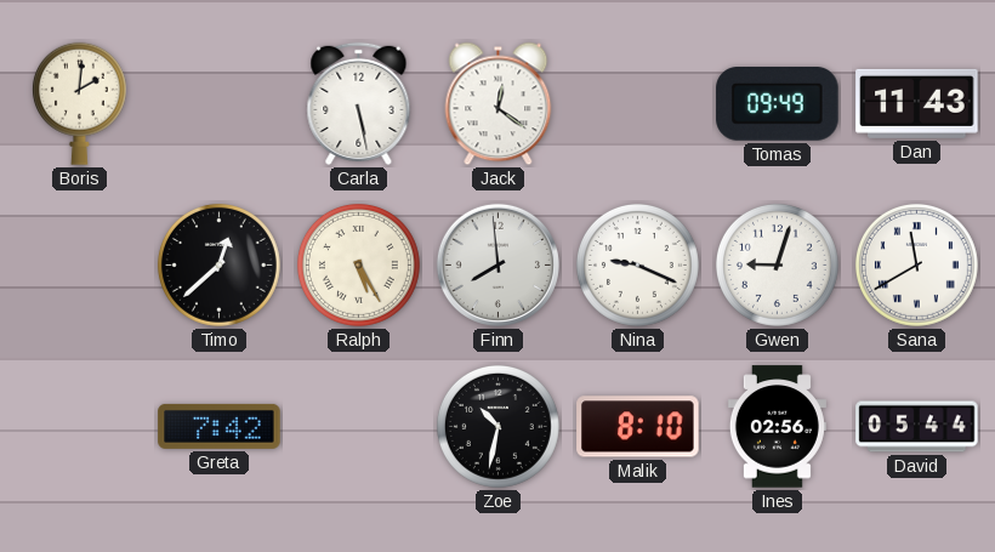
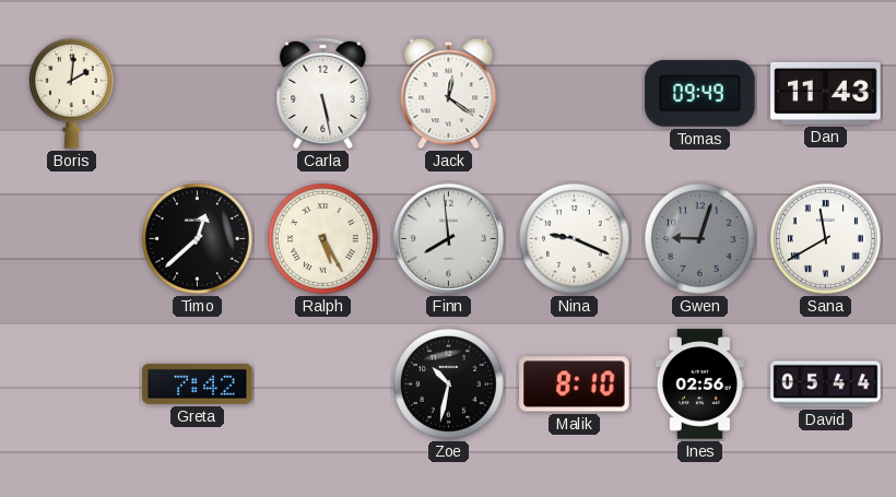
Gwen dial: white -> grey (699, 238)
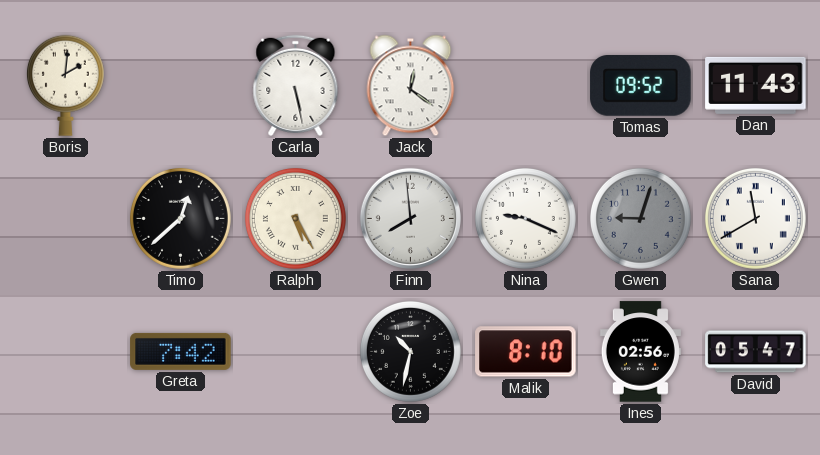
Tomas: 09:49 -> 09:52 (641, 86)
David: 05:44 -> 05:47 (756, 352)
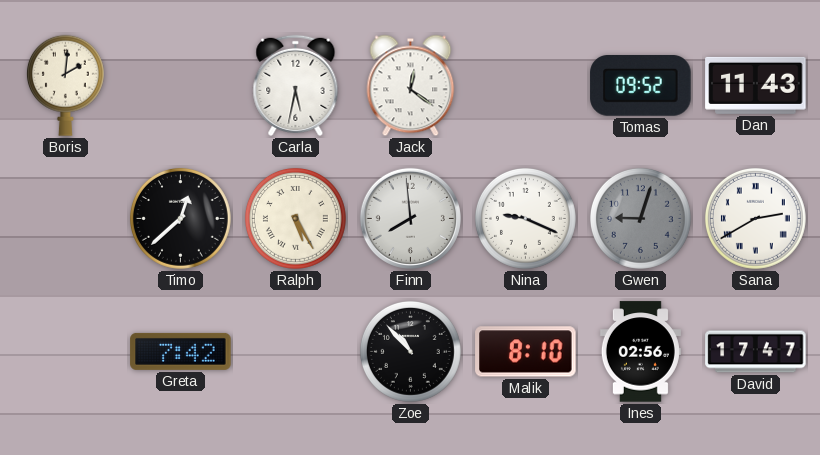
Carla: 5:28 -> 5:32 (296, 85)
Sana: 11:40 -> 2:40 (755, 218)
Zoe: 10:32 -> 10:53 (410, 351)
David: 05:47 -> 17:47 (756, 352)
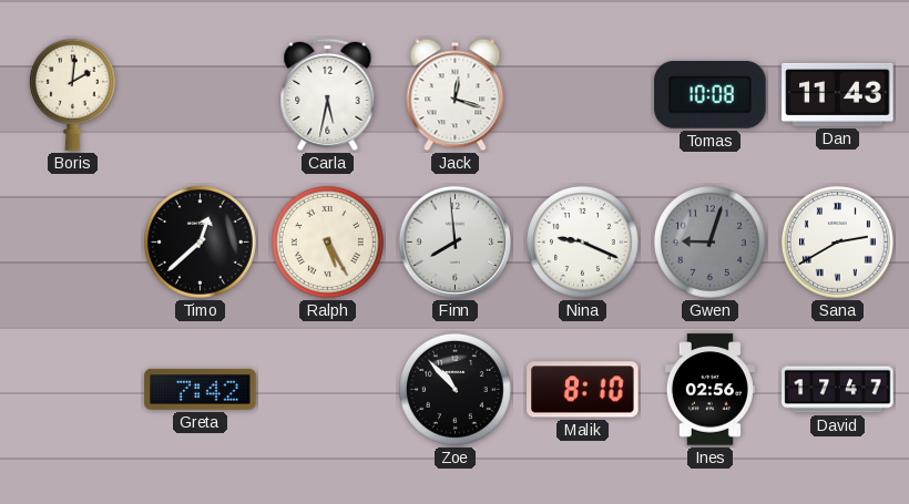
Jack: 12:21 -> 12:18 (456, 95)
Tomas: 09:52 -> 10:08 (711, 95)
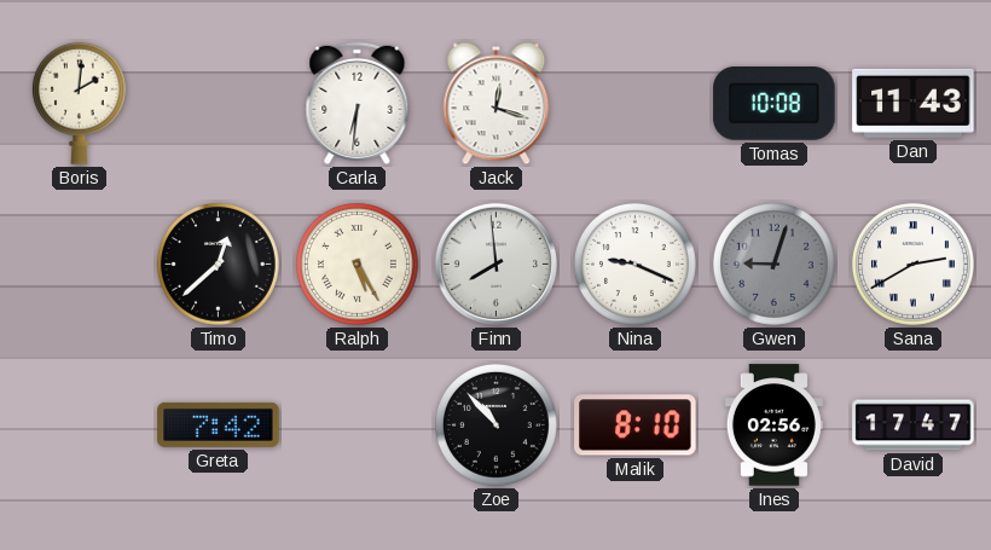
Carla: 5:32 -> 6:31 (358, 103)
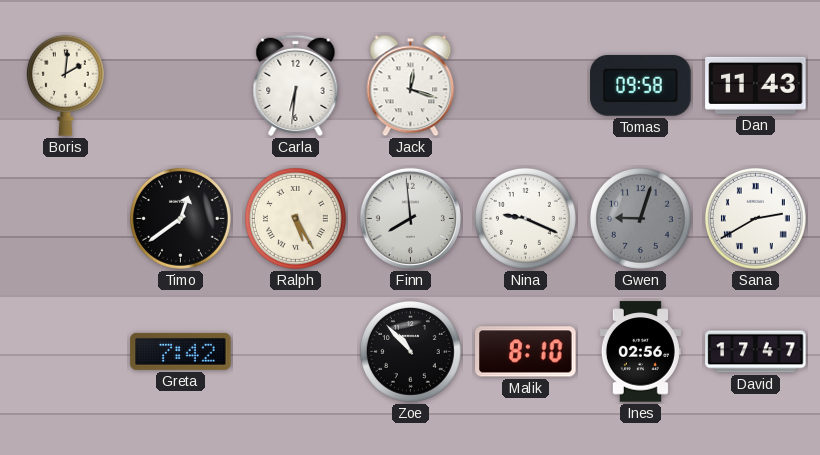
Tomas: 10:08 -> 09:58 (641, 86)
Timo: 12:38 -> 12:39 (180, 218)
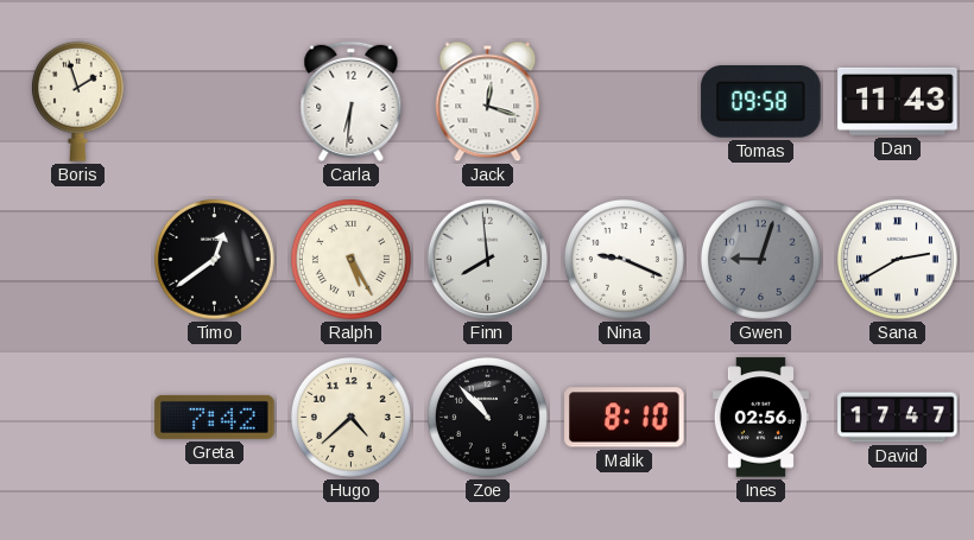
Boris: 2:01 -> 1:57 (77, 101)
Hugo: none -> 4:38 (350, 417)
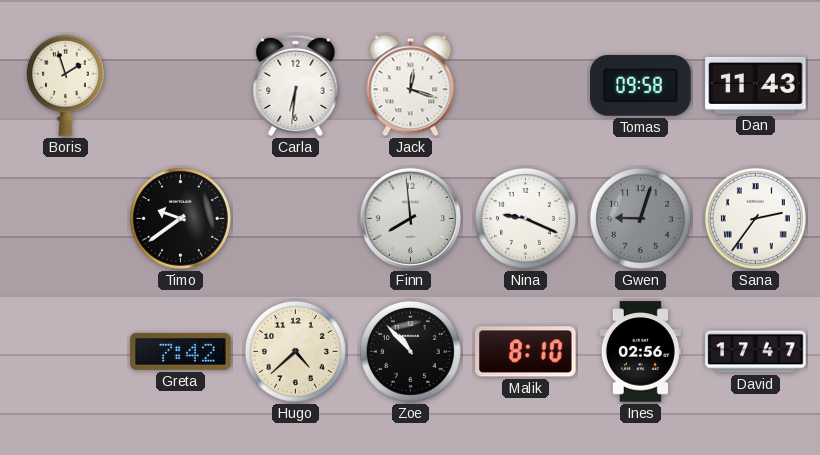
Timo: 12:39 -> 9:39 (180, 218)
Ralph: 5:25 -> none (350, 259)
Sana: 2:40 -> 2:36 (755, 218)
